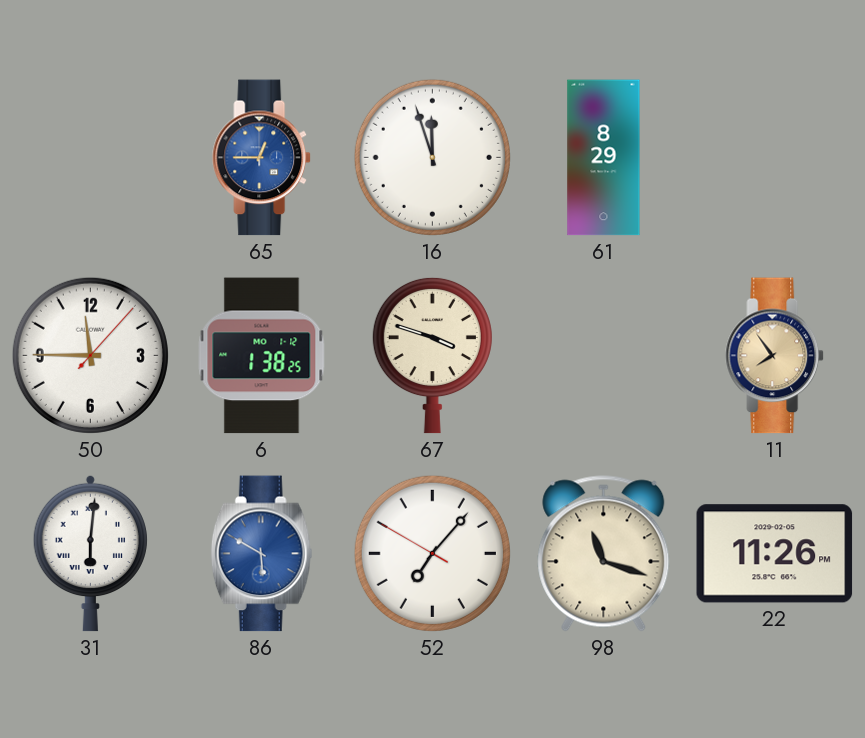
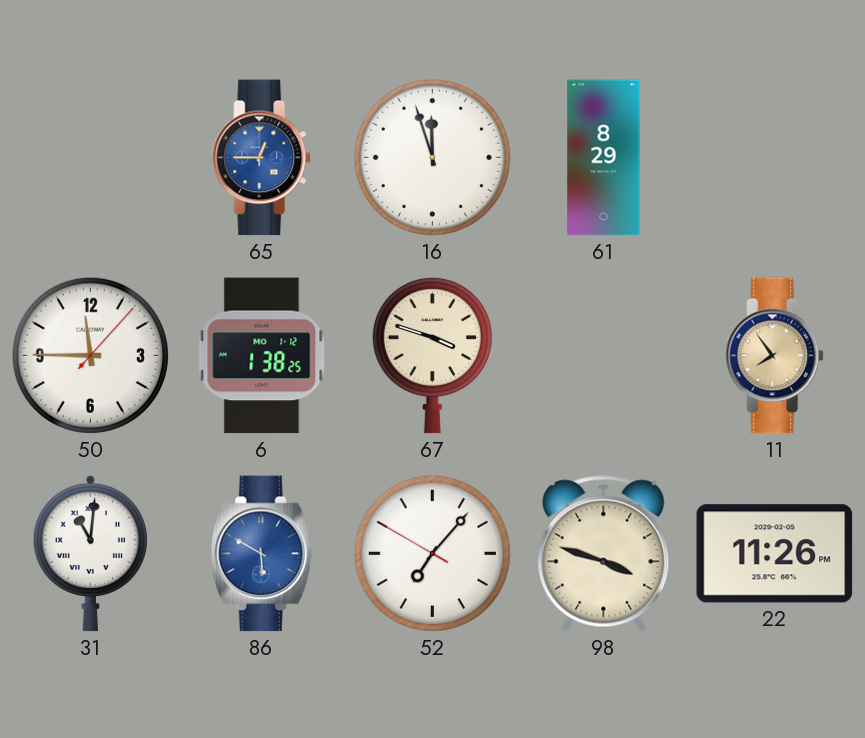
31: 6:01 -> 11:01 (90, 553)
98: 11:18 -> 3:48 (604, 554)
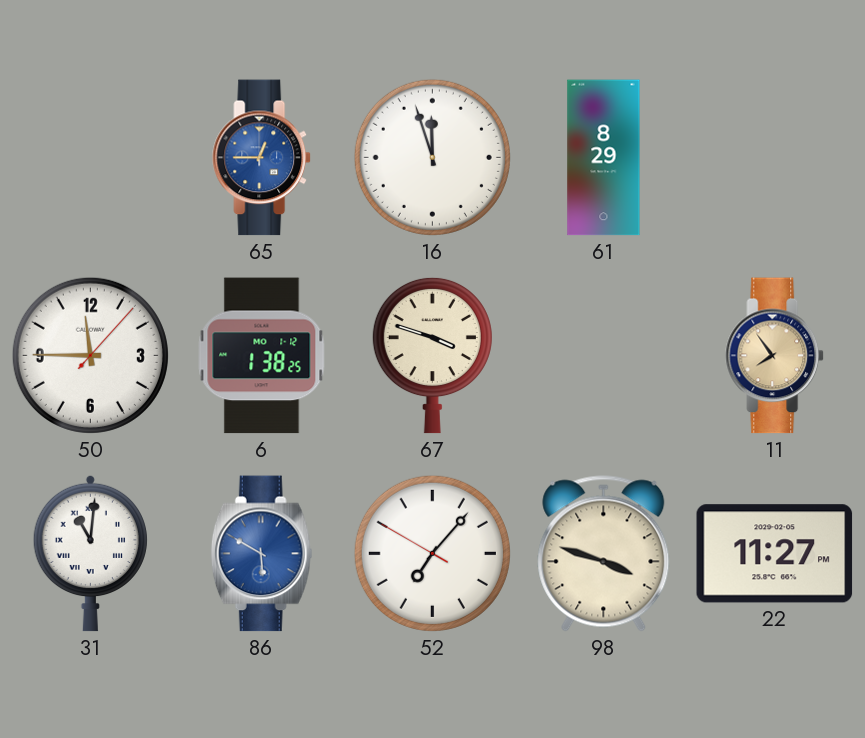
22: 11:26 -> 11:27 (775, 554)
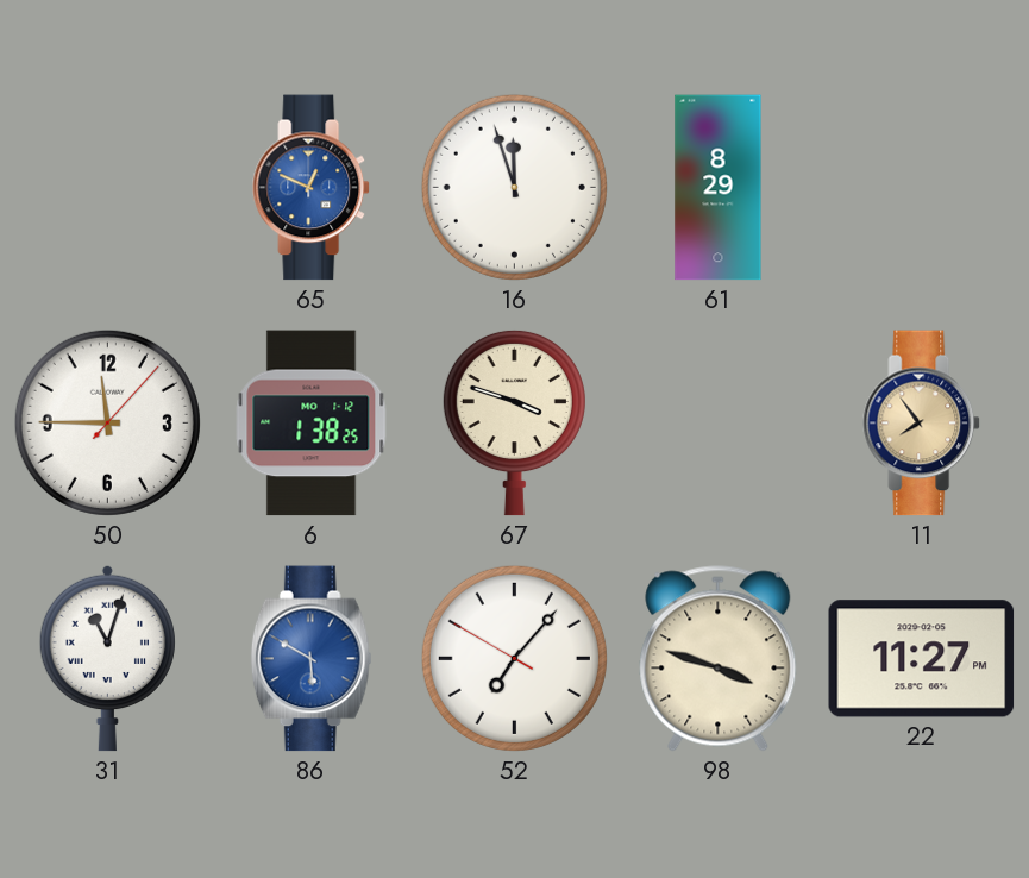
65: 12:45 -> 12:49 (312, 188)
31: 11:01 -> 11:03 (107, 658)
